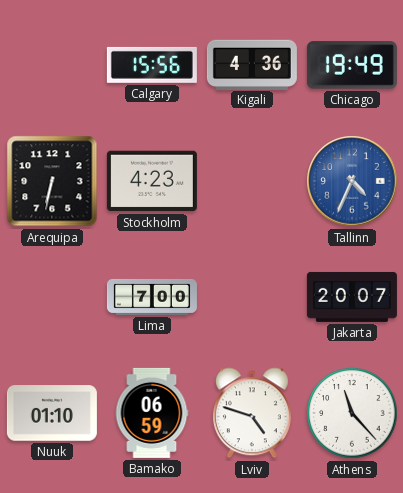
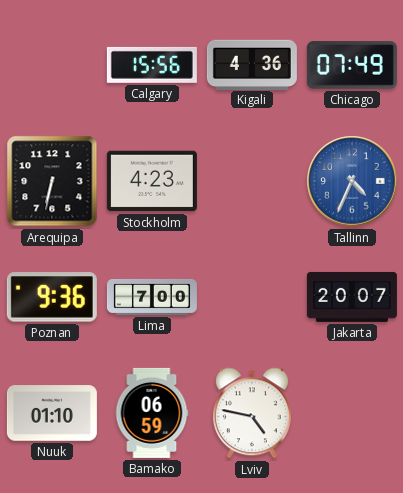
Chicago: 19:49 -> 07:49 (352, 65)
Poznan: none -> 9:36 (52, 297)
Lviv: 4:48 -> 4:47 (252, 413)
Athens: 11:23 -> none (352, 413)
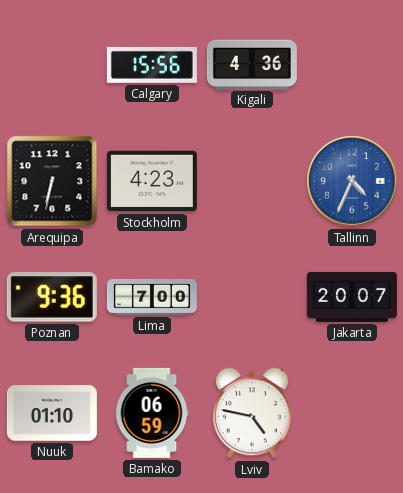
Chicago: 07:49 -> none (352, 65)
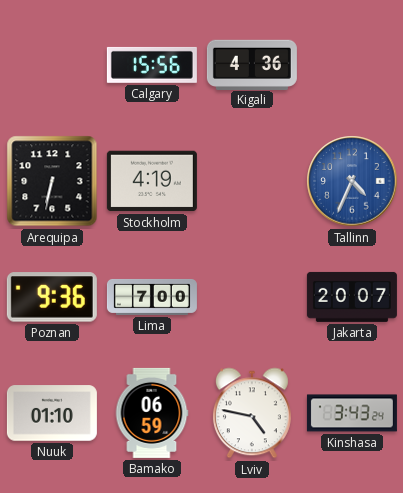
Stockholm: 4:23 -> 4:19 (152, 181)
Kinshasa: none -> 3:43 (352, 413)
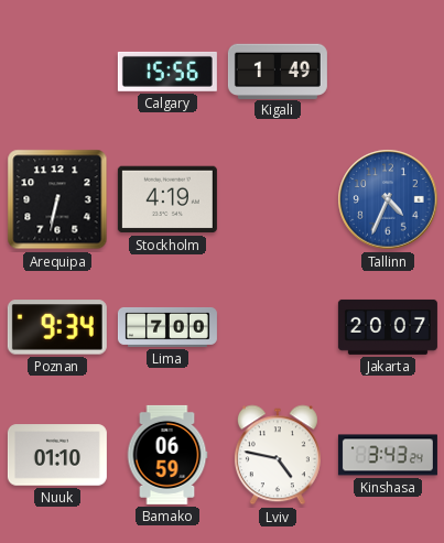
Kigali: 4:36 -> 1:49 (278, 70)
Poznan: 9:36 -> 9:34 (57, 327)
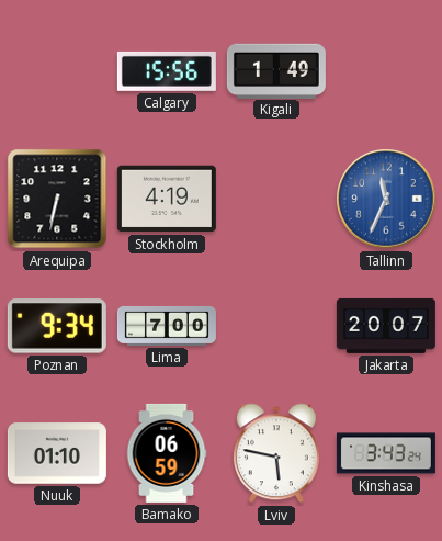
Tallinn: 4:34 -> 11:34 (386, 199)
Lviv: 4:47 -> 5:47 (276, 453)
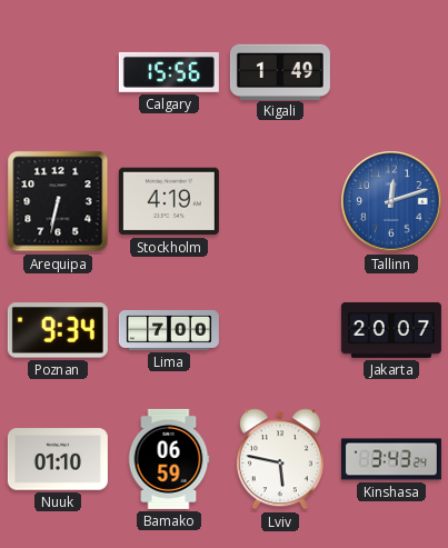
Tallinn: 11:34 -> 12:12 (391, 201)
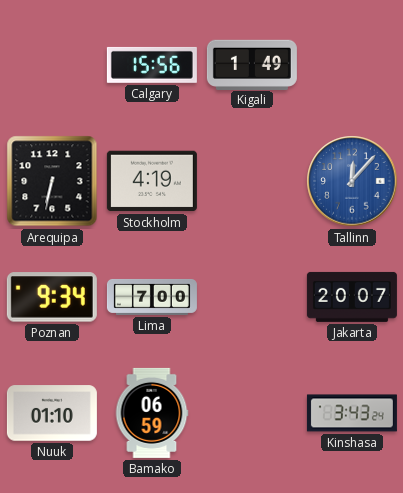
Tallinn: 12:12 -> 12:07 (352, 181)
Lviv: 5:47 -> none (280, 459)
